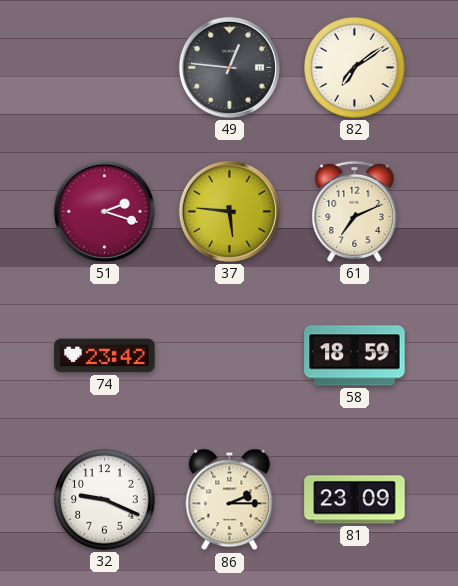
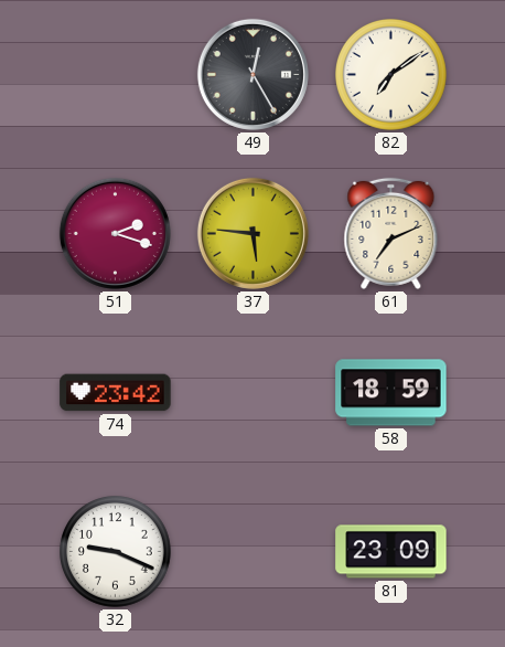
49: 12:46 -> 12:25 (253, 74)
86: 2:15 -> none (230, 500)
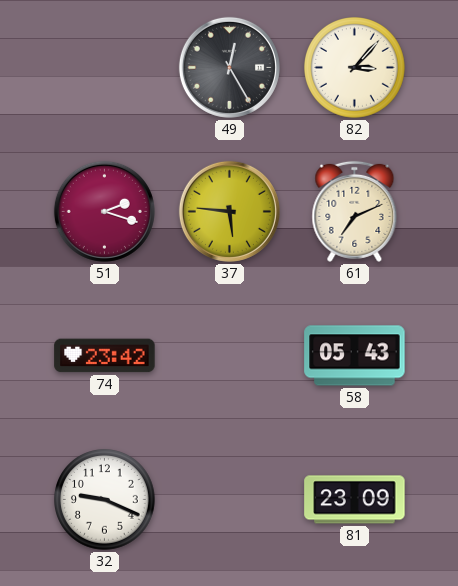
82: 7:09 -> 3:07 (355, 68)
58: 18:59 -> 05:43 (355, 356)
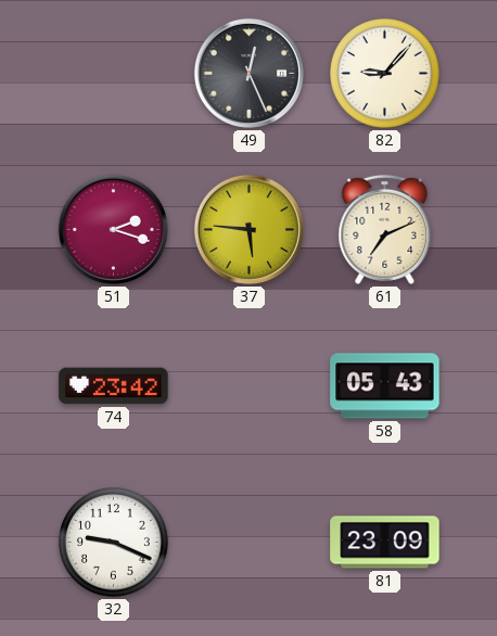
49: 12:25 -> 12:26 (248, 73)
82: 3:07 -> 9:07 (385, 74)
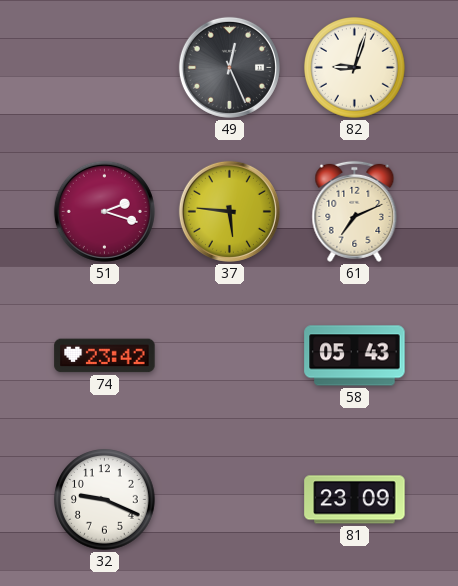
82: 9:07 -> 9:03 (355, 68)
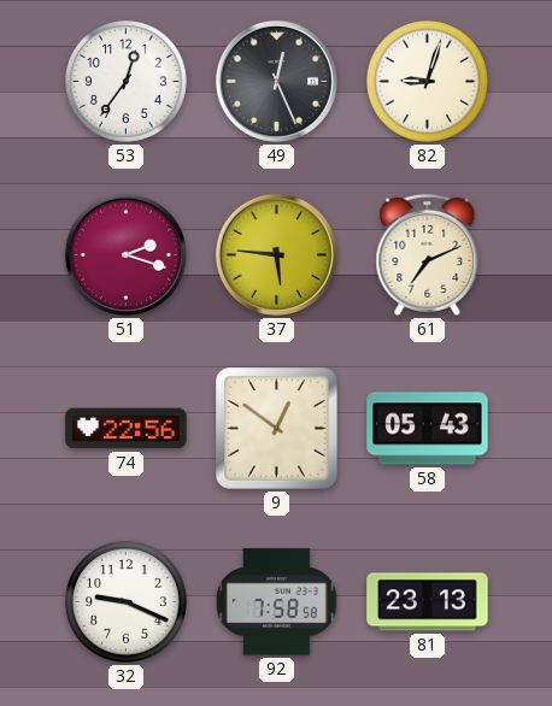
53: none -> 12:36 (127, 82)
74: 23:42 -> 22:56 (127, 429)
9: none -> 12:51 (277, 429)
92: none -> 7:58 (277, 602)
81: 23:09 -> 23:13 (428, 602)
